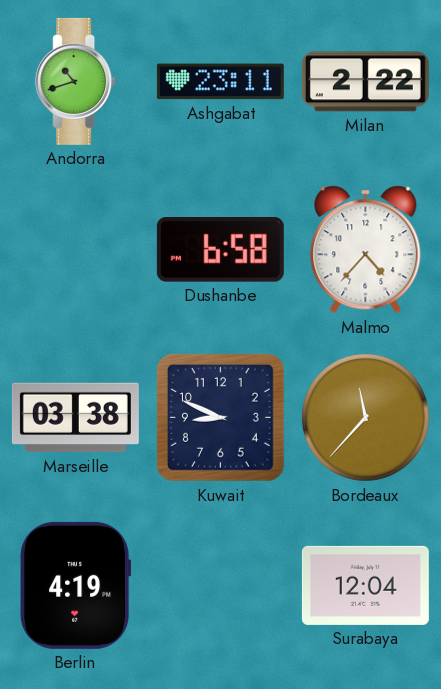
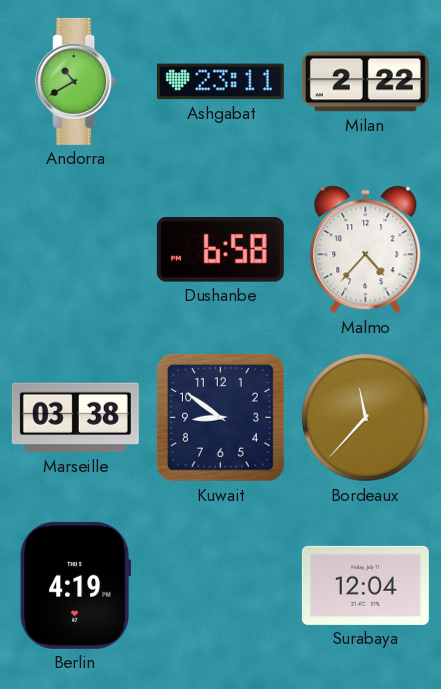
Andorra: 10:42 -> 10:40 (76, 81)
Kuwait: 8:49 -> 8:51 (221, 418)
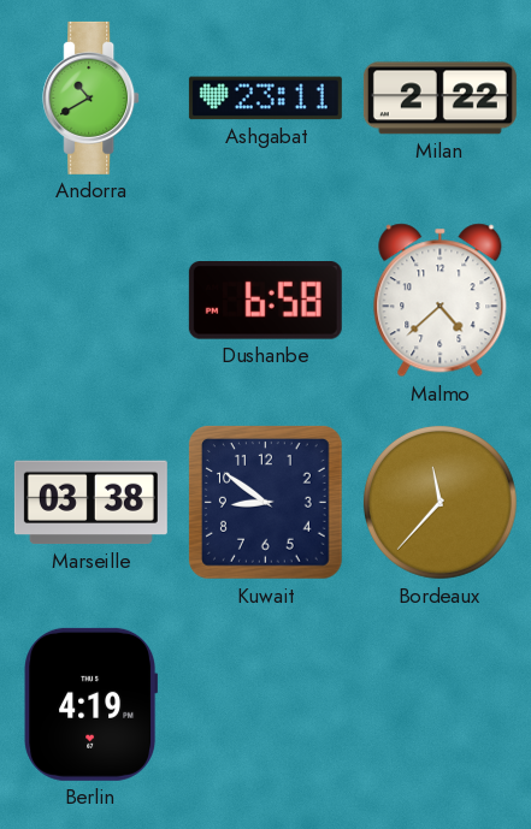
Malmo: 4:37 -> 4:38 (441, 301)
Surabaya: 12:04 -> none (365, 585)
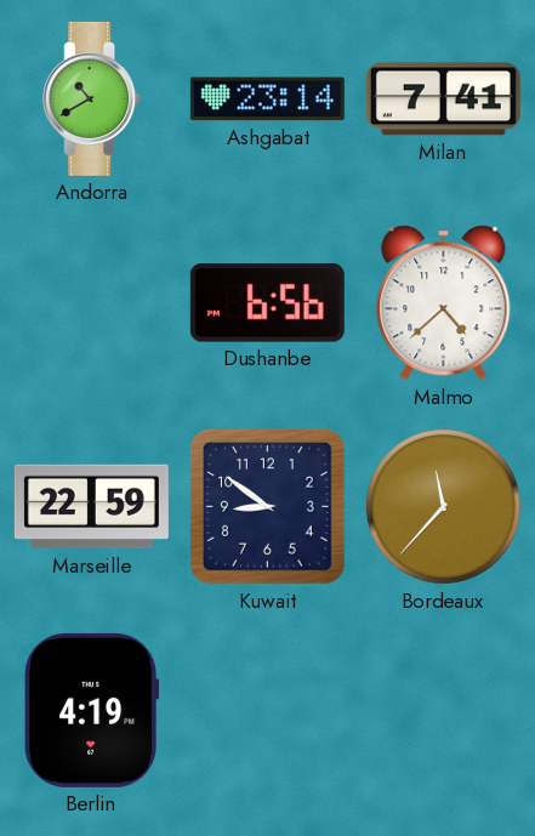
Ashgabat: 23:11 -> 23:14 (267, 99)
Milan: 2:22 -> 7:41 (443, 99)
Dushanbe: 6:58 -> 6:56 (267, 303)
Marseille: 03:38 -> 22:59 (91, 507)
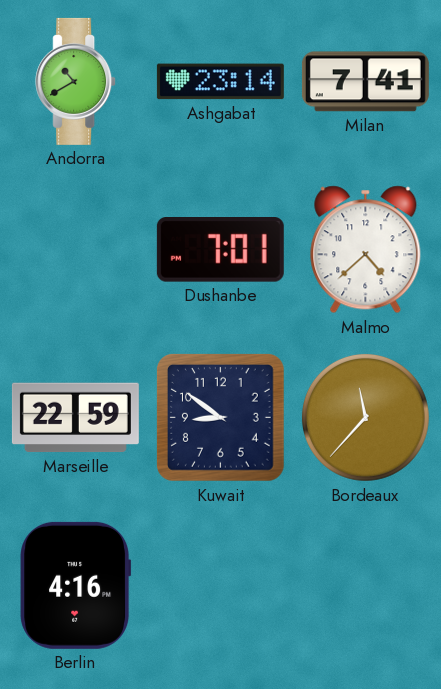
Dushanbe: 6:56 -> 7:01 (220, 250)
Berlin: 4:19 -> 4:16 (76, 585)
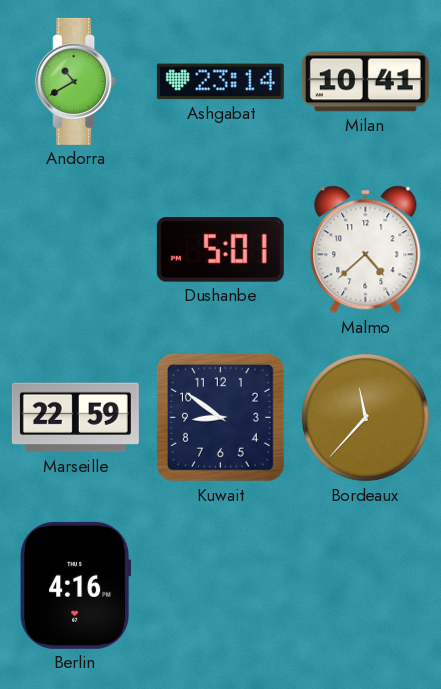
Milan: 7:41 -> 10:41 (365, 82)
Dushanbe: 7:01 -> 5:01 (220, 250)
